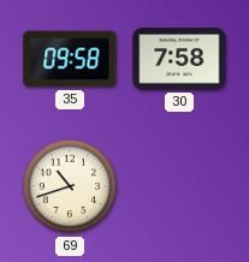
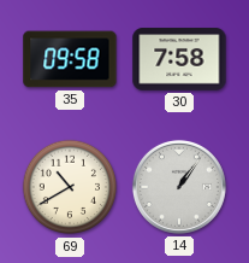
69: 10:42 -> 10:40 (70, 187)
14: none -> 1:06 (179, 187)
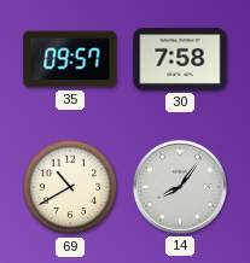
35: 09:58 -> 09:57 (70, 59)
14: 1:06 -> 8:06 (180, 187)
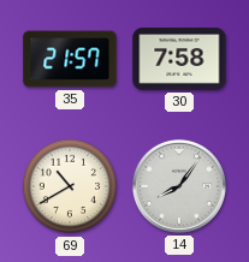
35: 09:57 -> 21:57 (70, 59)
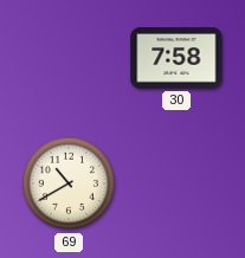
35: 21:57 -> none (70, 59)
14: 8:06 -> none (179, 186)
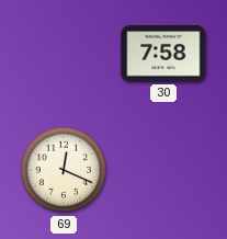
69: 10:40 -> 12:19 (64, 170)
